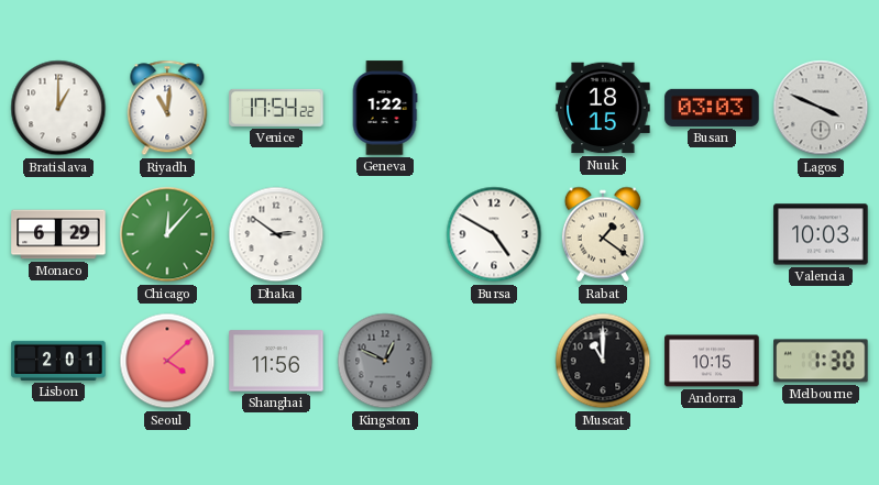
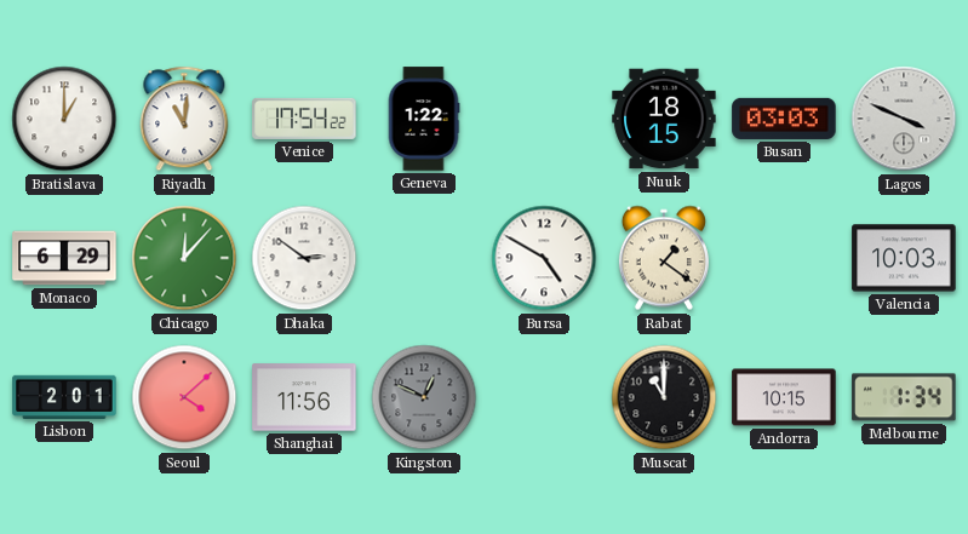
Melbourne: 1:30 -> 1:34 (904, 397)
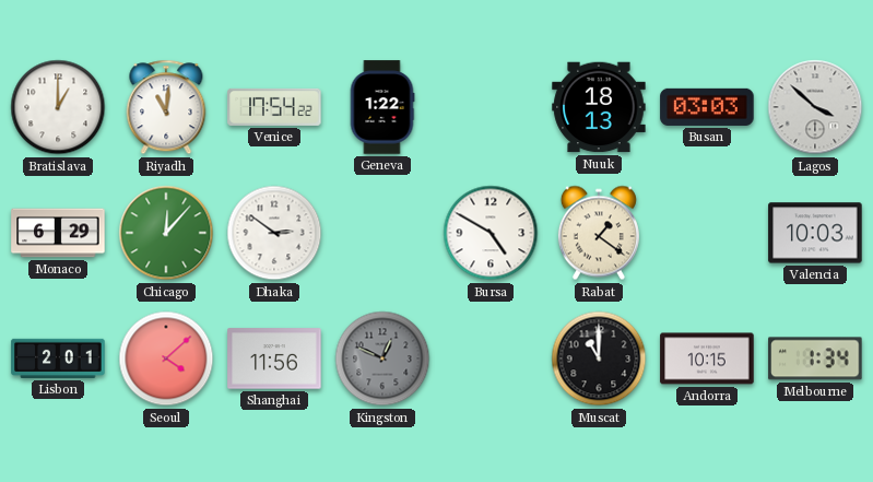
Nuuk: 18:15 -> 18:13 (599, 107)
Lagos: 3:49 -> 3:52 (815, 107)
